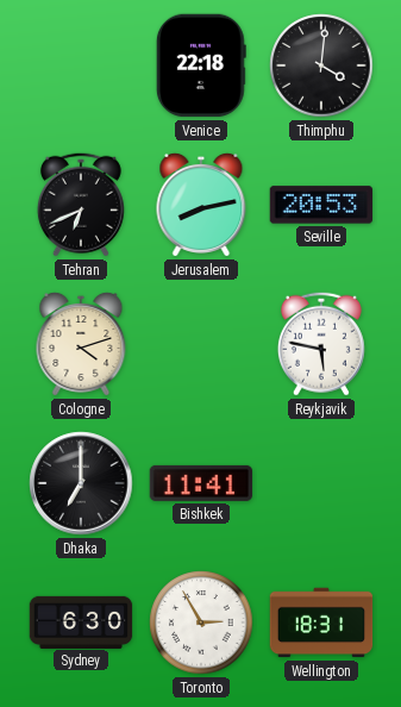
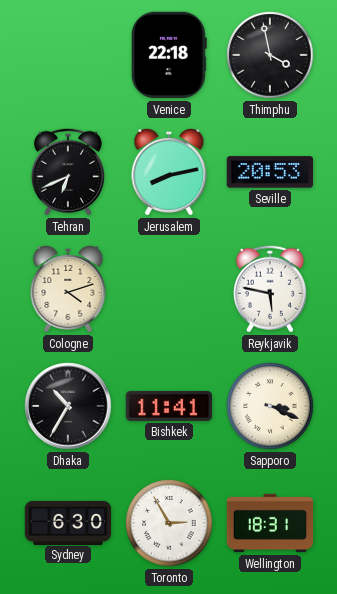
Thimphu: 4:01 -> 3:58 (270, 55)
Dhaka: 7:00 -> 10:35 (68, 406)
Sapporo: none -> 3:19 (270, 406)
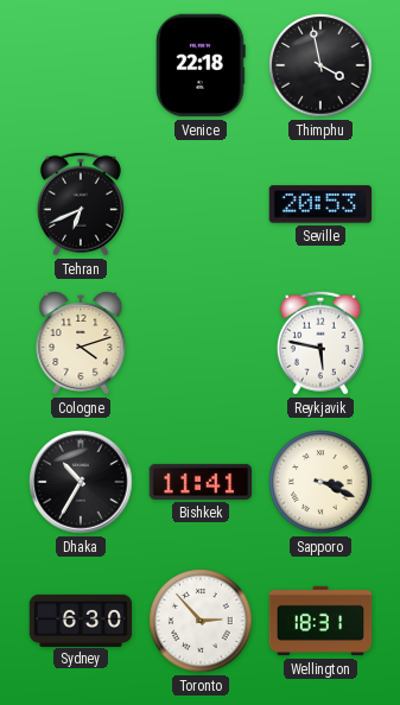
Jerusalem: 8:13 -> none (169, 172)
Toronto: 2:55 -> 2:53 (201, 621)
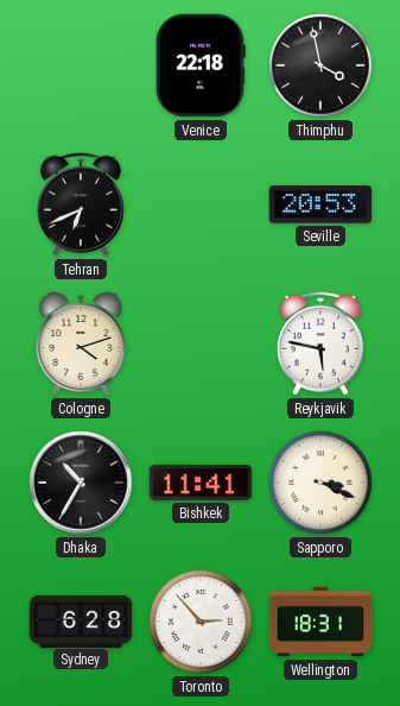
Sydney: 6:30 -> 6:28 (81, 620)
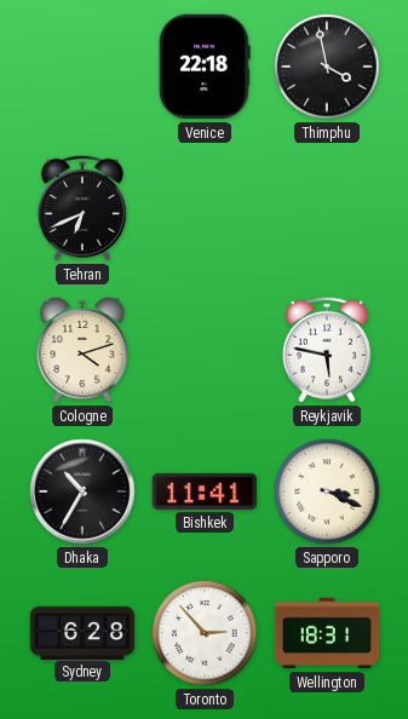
Seville: 20:53 -> none (320, 204)
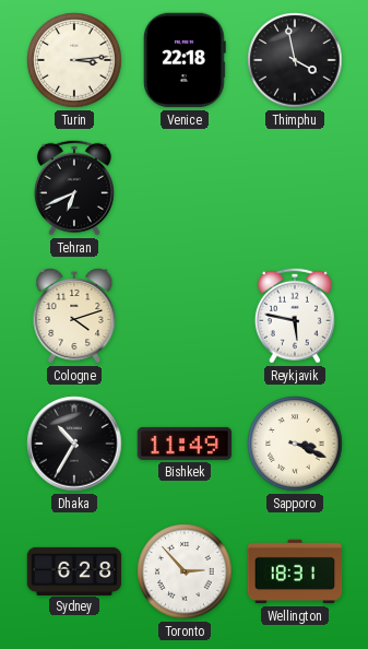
Turin: none -> 3:14 (74, 60)
Bishkek: 11:41 -> 11:49 (185, 444)
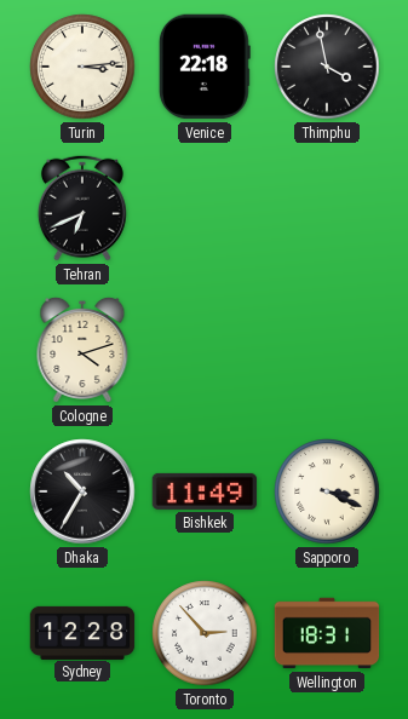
Reykjavik: 5:47 -> none (295, 316)
Sydney: 6:28 -> 12:28 (82, 632)
